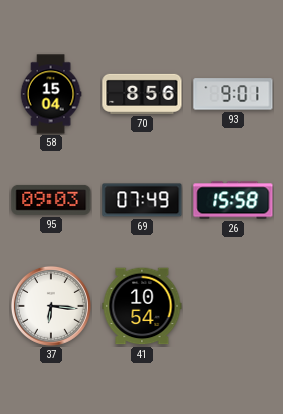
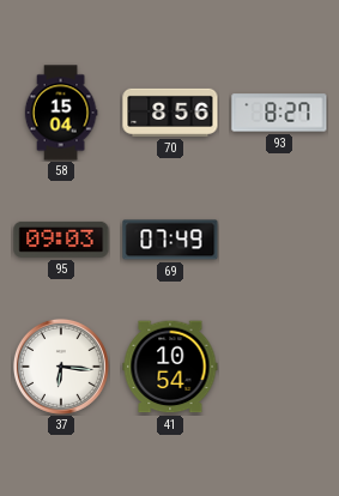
93: 9:01 -> 8:27 (279, 113)
26: 15:58 -> none (233, 200)
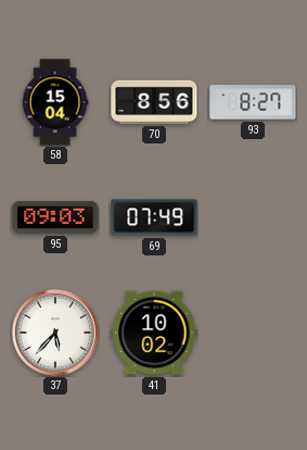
37: 6:16 -> 5:37 (55, 333)
41: 10:54 -> 10:02 (154, 333)
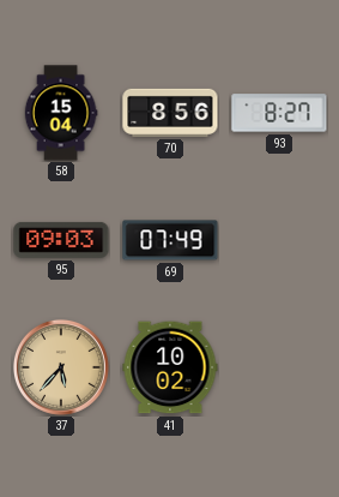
37 dial: white -> champagne (61, 367)
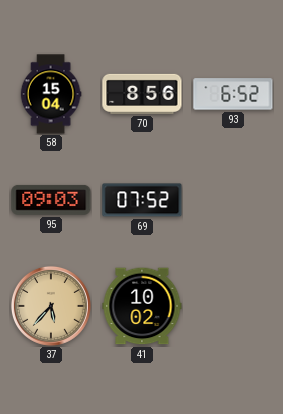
93: 8:27 -> 6:52 (233, 94)
69: 07:49 -> 07:52 (142, 200)
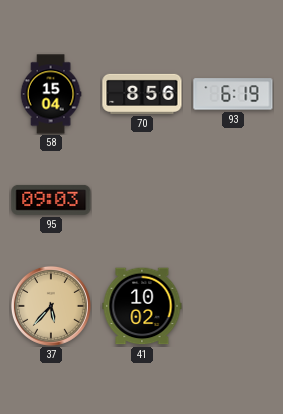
93: 6:52 -> 6:19 (233, 94)
69: 07:52 -> none (142, 200)
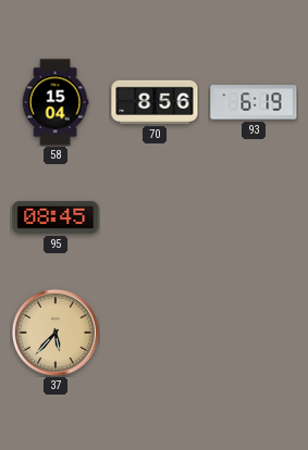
95: 09:03 -> 08:45 (56, 217)
41: 10:02 -> none (142, 306)
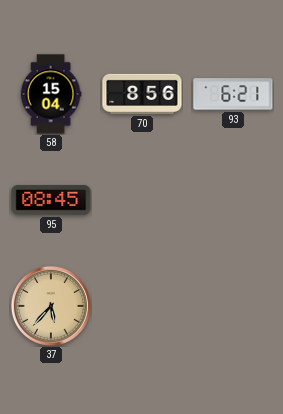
93: 6:19 -> 6:21 (233, 94)
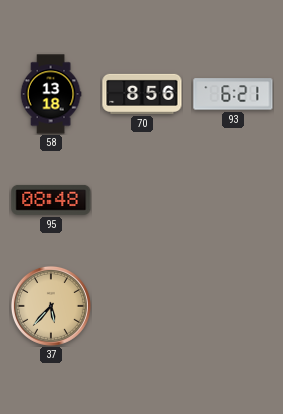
58: 15:04 -> 13:18 (51, 94)
95: 08:45 -> 08:48 (51, 200)
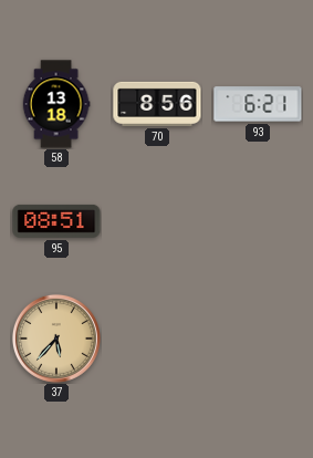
95: 08:48 -> 08:51 (56, 221)
